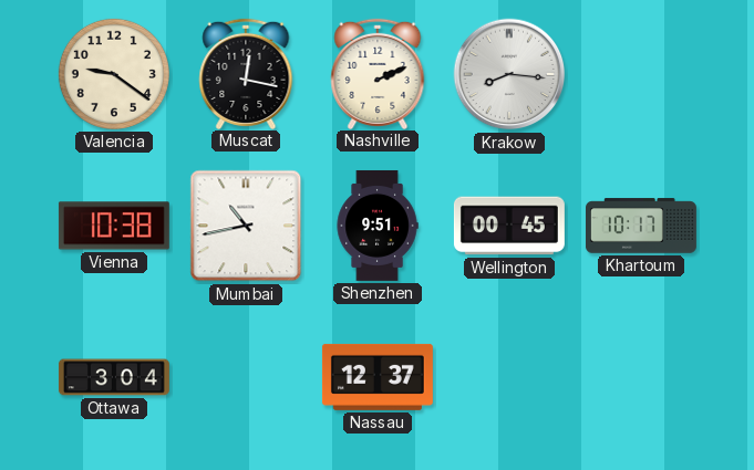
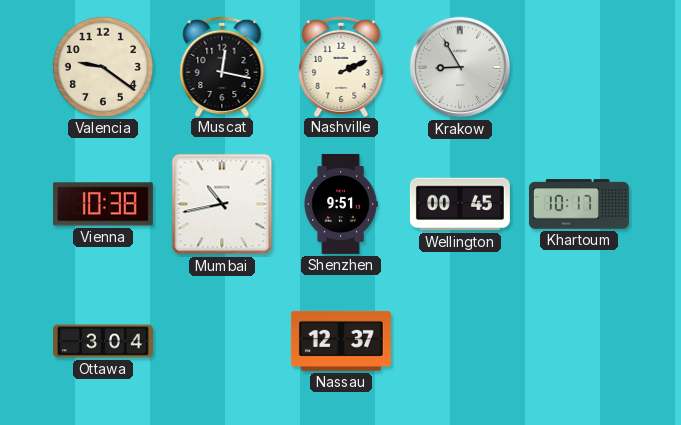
Krakow: 8:16 -> 8:55 (460, 67)
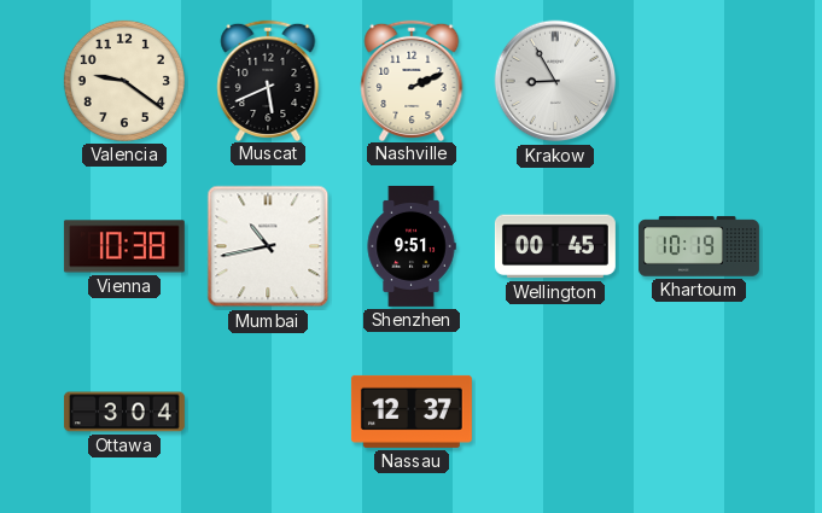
Muscat: 12:17 -> 5:41 (268, 80)
Khartoum: 10:17 -> 10:19 (699, 246)
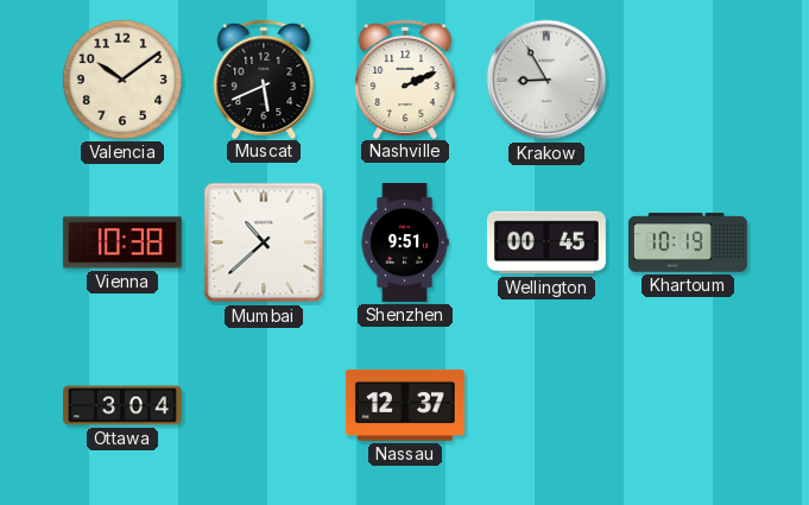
Valencia: 9:21 -> 10:09 (122, 80)
Mumbai: 10:43 -> 10:38 (264, 242)
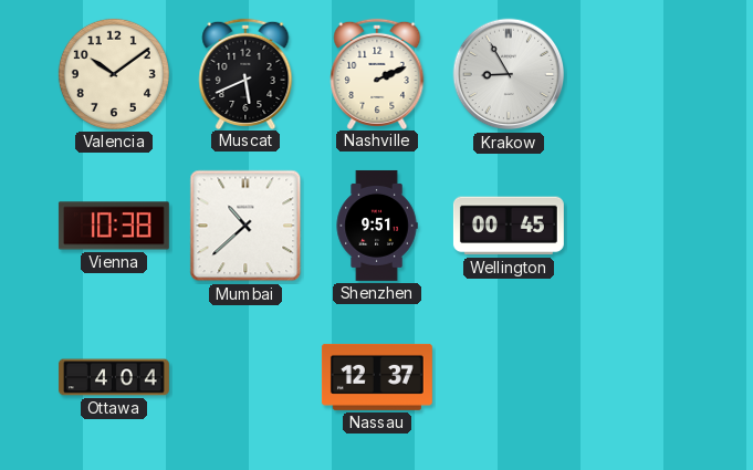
Khartoum: 10:19 -> none (688, 242)
Ottawa: 3:04 -> 4:04 (114, 377)
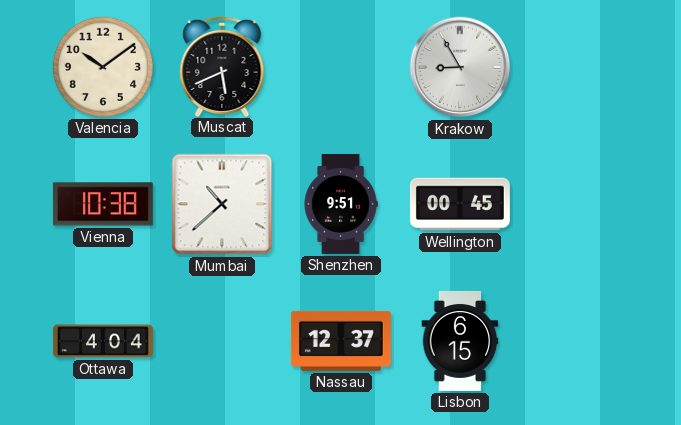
Nashville: 2:11 -> none (377, 73)
Lisbon: none -> 6:15 (460, 341)
